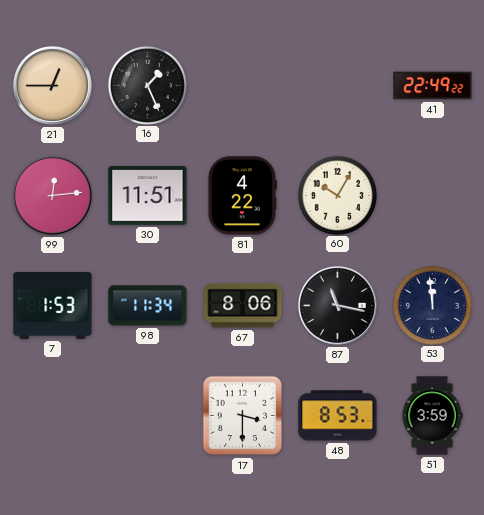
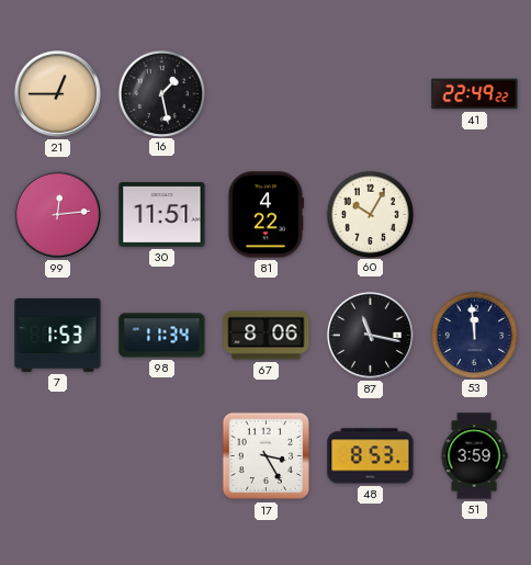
16: 1:26 -> 1:28 (161, 93)
17: 3:30 -> 3:25 (267, 456)
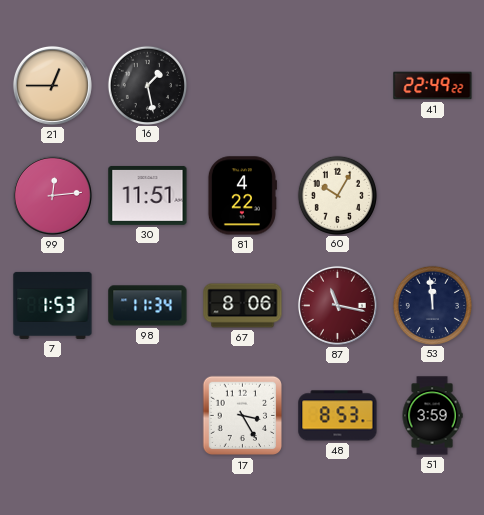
87 dial: black -> burgundy (337, 305)
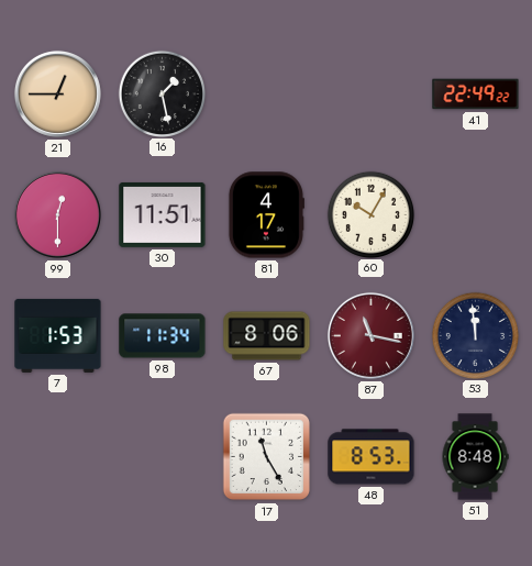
99: 12:14 -> 12:30 (57, 214)
81: 4:22 -> 4:17 (266, 215)
17: 3:25 -> 11:25 (267, 457)
51: 3:59 -> 8:48 (475, 457)
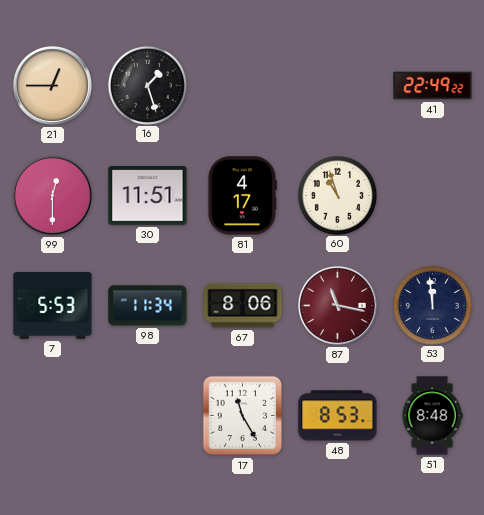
16: 1:28 -> 1:27 (147, 85)
60: 10:05 -> 10:57 (337, 195)
7: 1:53 -> 5:53 (53, 305)
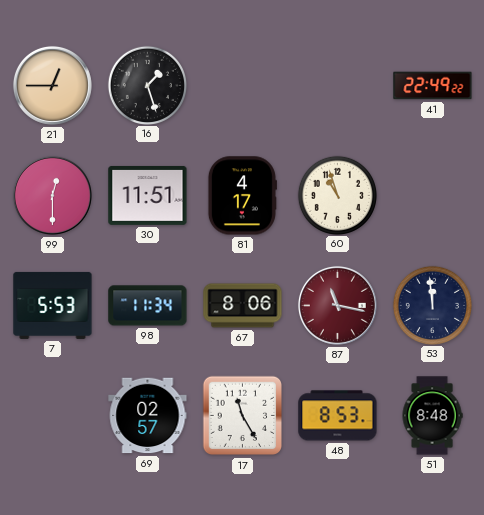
69: none -> 02:57 (148, 416)
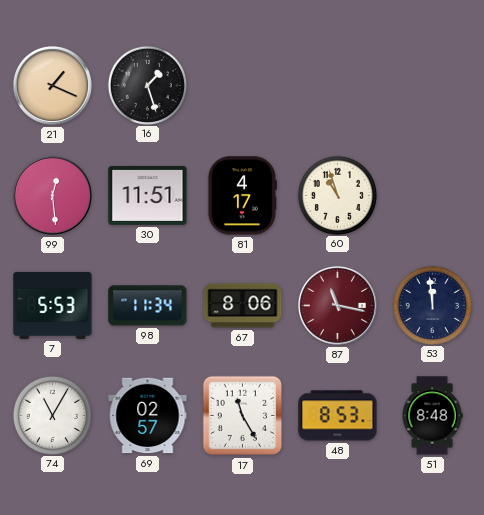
21: 12:45 -> 1:19 (52, 85)
41: 22:49 -> none (433, 86)
99: 12:30 -> 12:29 (52, 195)
74: none -> 11:05 (52, 415)
